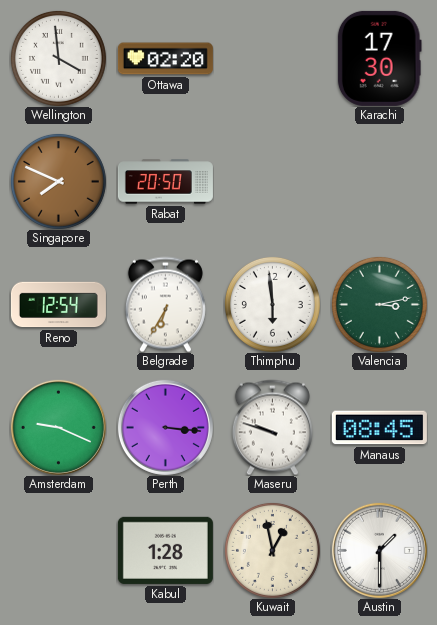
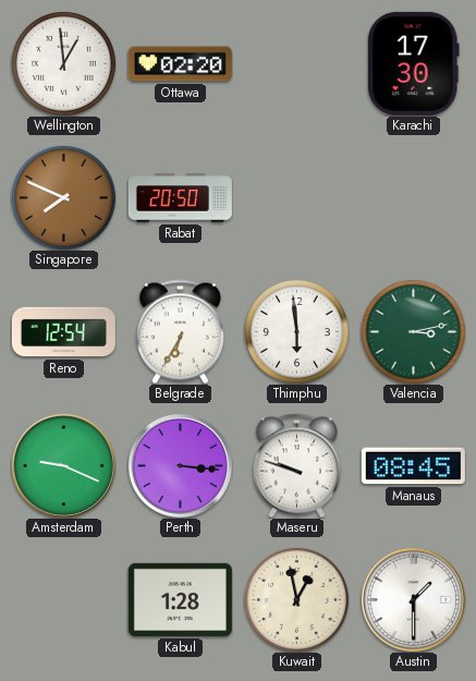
Wellington: 3:59 -> 12:59 (63, 63)
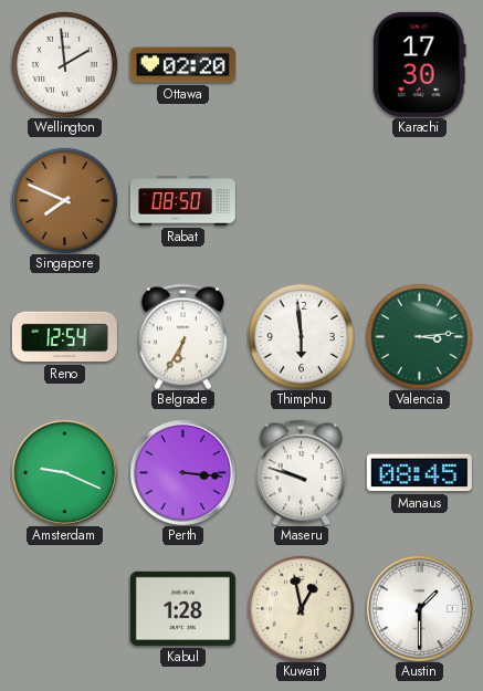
Wellington: 12:59 -> 1:59 (64, 64)
Rabat: 20:50 -> 08:50 (182, 201)
Valencia: 3:13 -> 3:14 (419, 336)
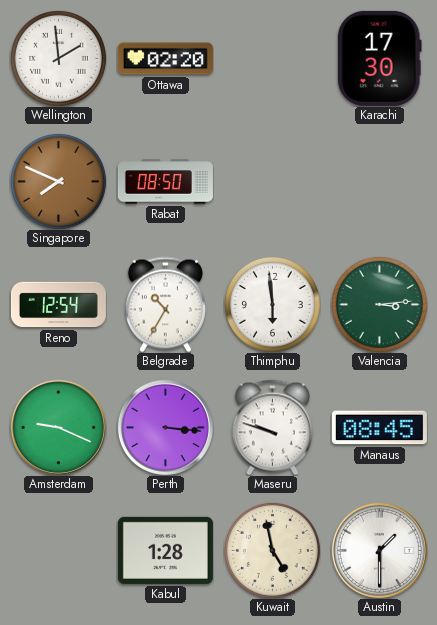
Belgrade: 6:35 -> 10:35 (165, 304)
Kuwait: 12:58 -> 4:58 (272, 550)
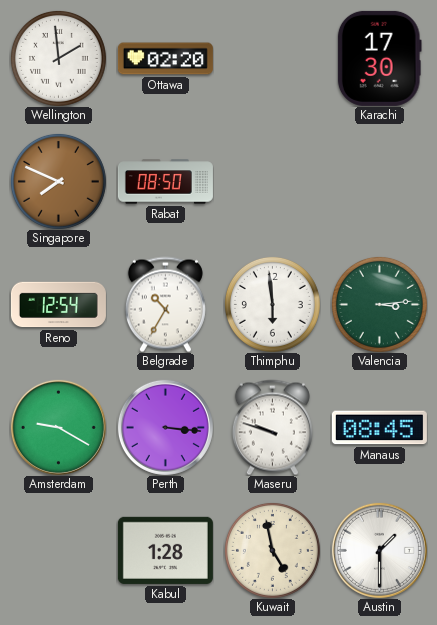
Amsterdam: 9:19 -> 9:20 (58, 427)
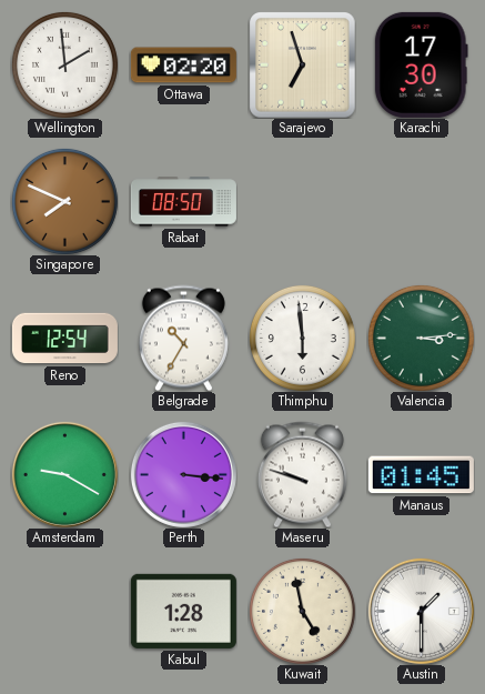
Sarajevo: none -> 6:57 (303, 66)
Manaus: 08:45 -> 01:45 (421, 475)
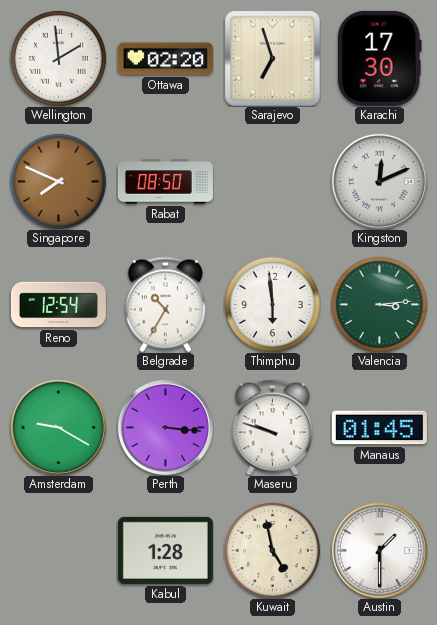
Kingston: none -> 12:11 (379, 181)
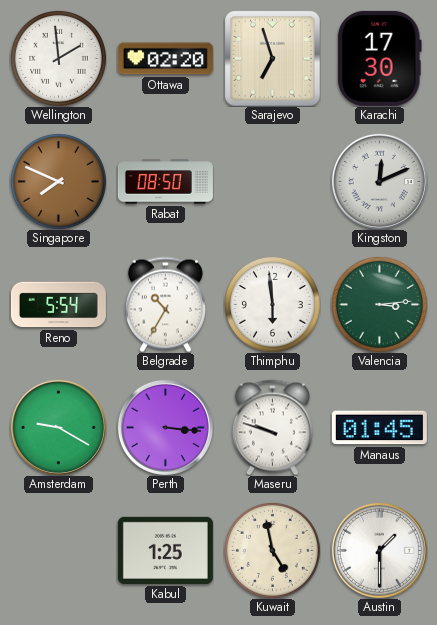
Reno: 12:54 -> 5:54 (58, 305)
Kabul: 1:28 -> 1:25 (165, 550)
